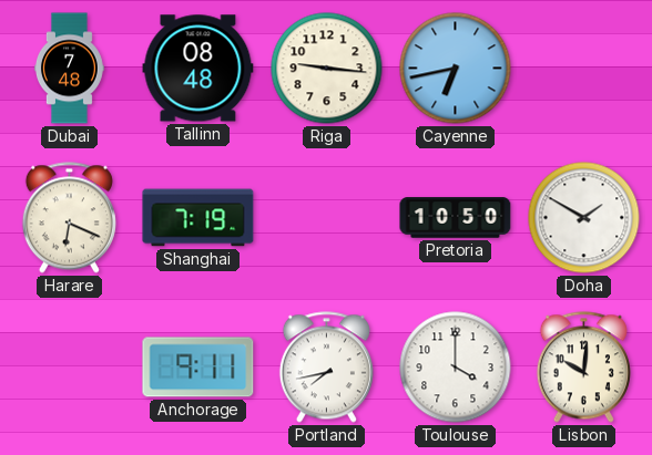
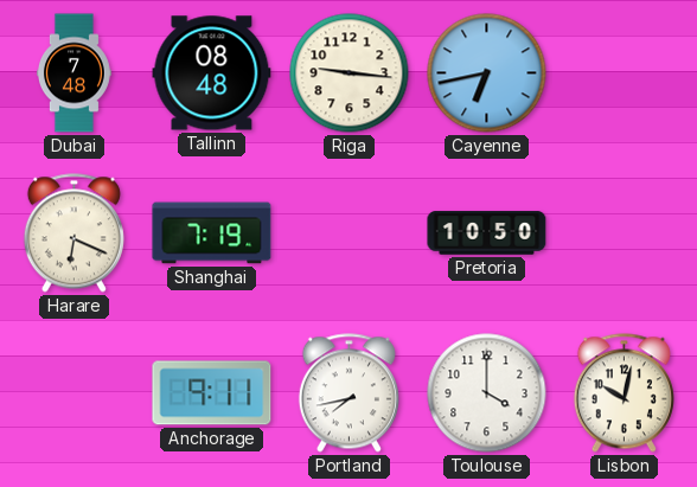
Doha: 1:50 -> none (584, 218)
Lisbon: 10:01 -> 10:02 (624, 393)
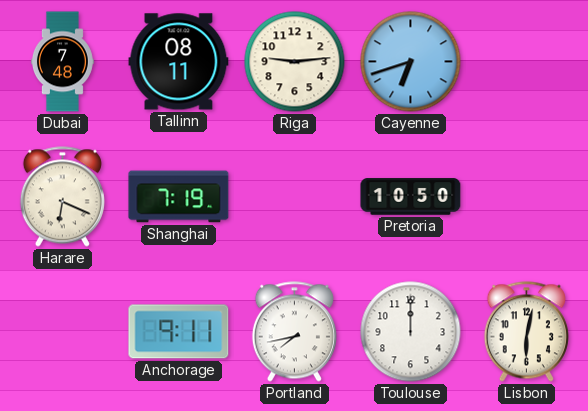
Tallinn: 08:48 -> 08:11 (179, 62)
Riga: 9:16 -> 9:14 (295, 62)
Cayenne: 6:43 -> 6:42 (411, 62)
Toulouse: 4:00 -> 12:00 (411, 332)
Lisbon: 10:02 -> 6:02 (526, 332)
